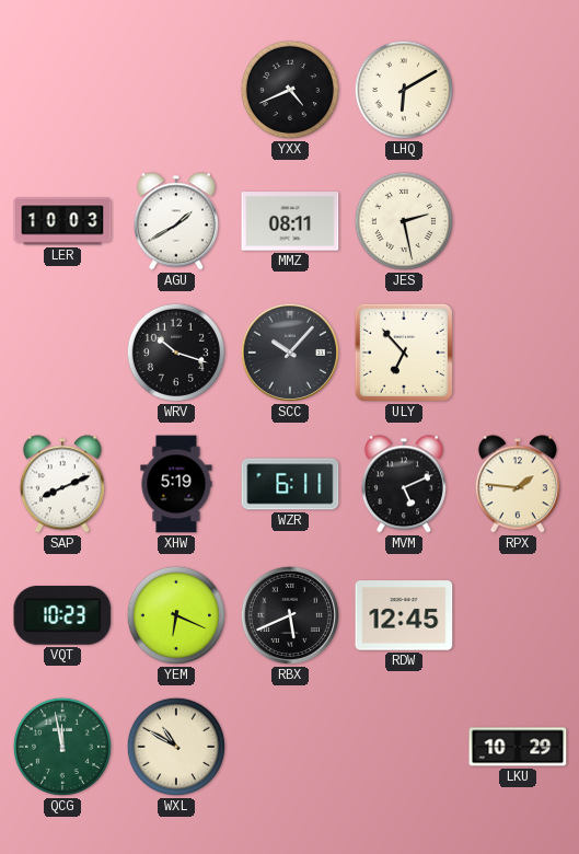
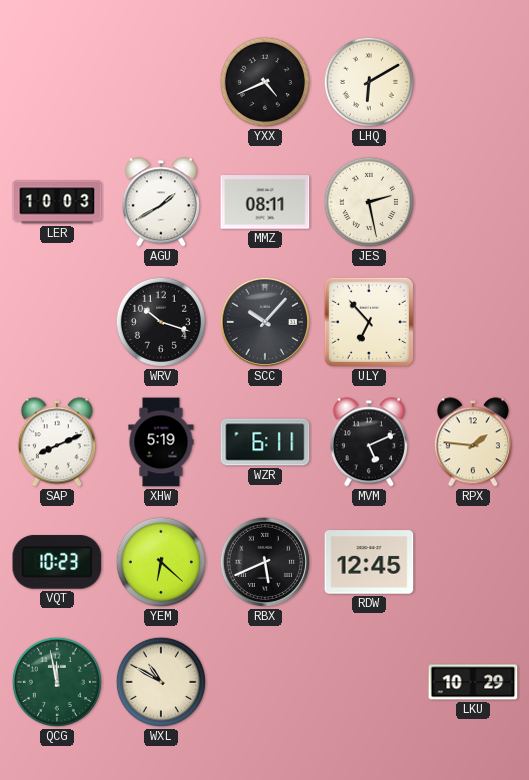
YEM: 6:19 -> 6:22 (161, 562)
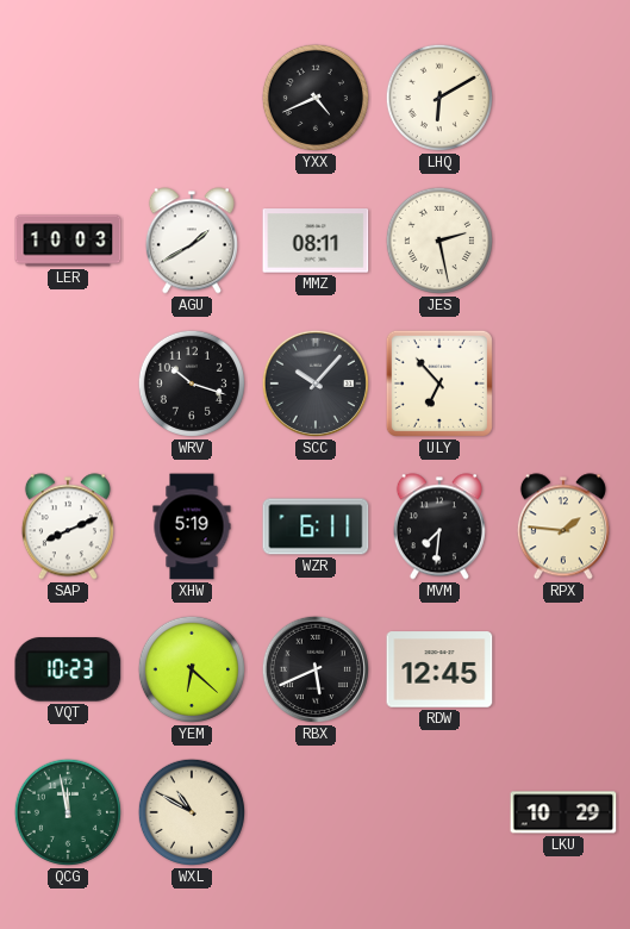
MVM: 5:11 -> 7:31 (439, 526)
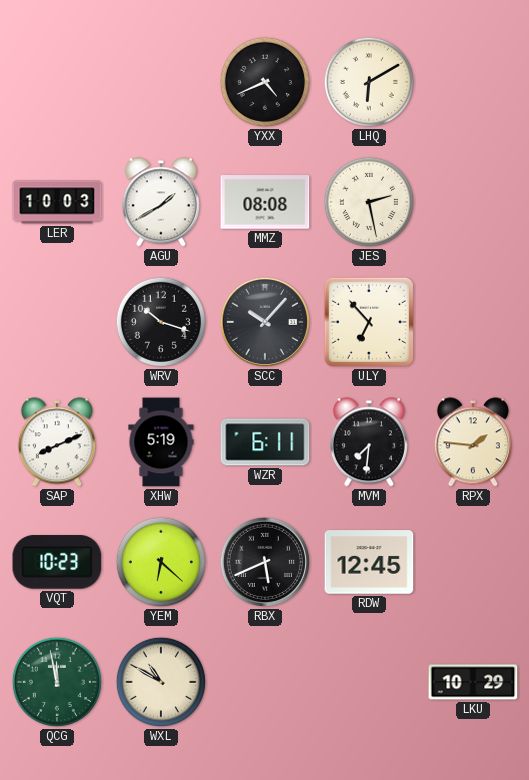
MMZ: 08:11 -> 08:08 (265, 202)
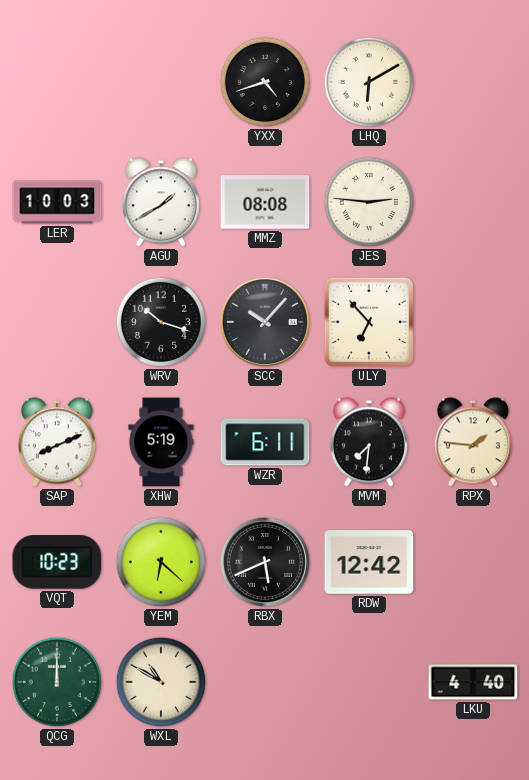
YXX: 4:41 -> 4:42 (265, 82)
JES: 2:28 -> 2:46 (369, 202)
RDW: 12:45 -> 12:42 (369, 562)
QCG: 11:58 -> 12:00 (57, 682)
LKU: 10:29 -> 4:40 (473, 682)
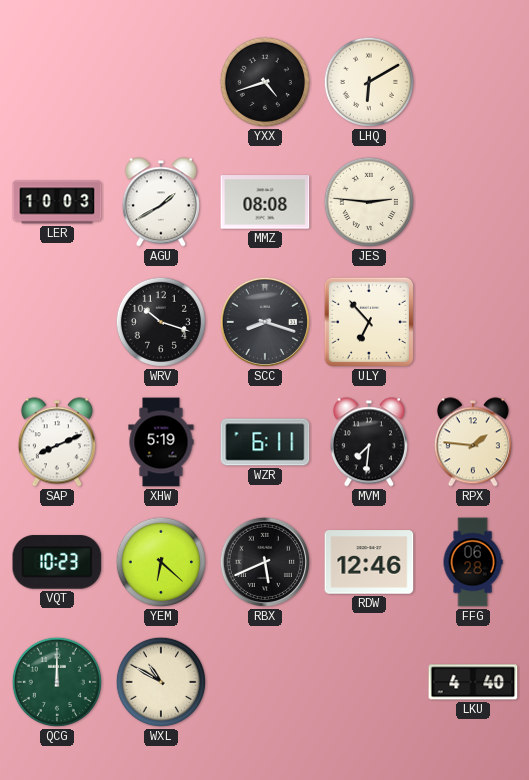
SCC: 10:07 -> 8:18 (265, 322)
RDW: 12:42 -> 12:46 (369, 562)
FFG: none -> 06:28 (473, 562)
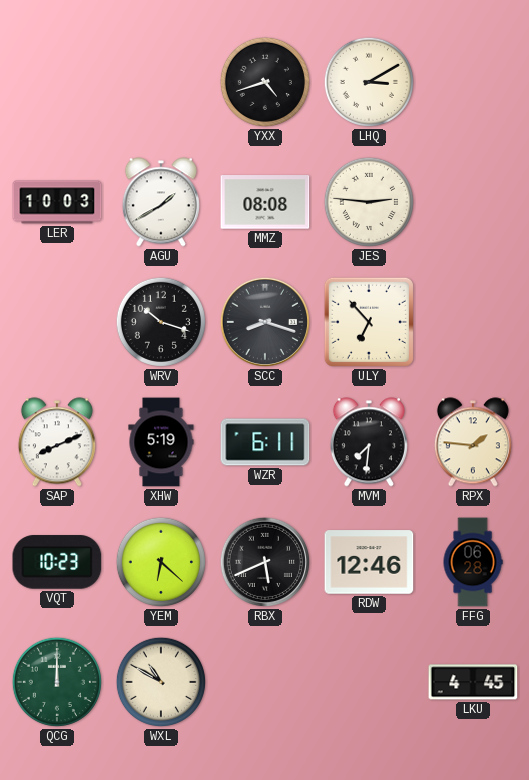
LHQ: 6:10 -> 3:10 (369, 82)
LKU: 4:40 -> 4:45 (473, 682)
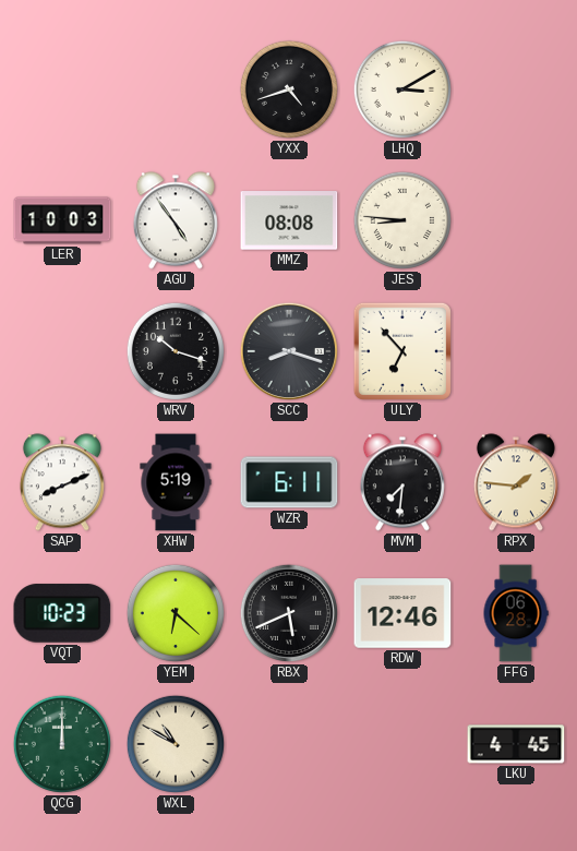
AGU: 1:40 -> 4:54 (176, 220)
JES: 2:46 -> 8:46 (402, 220)
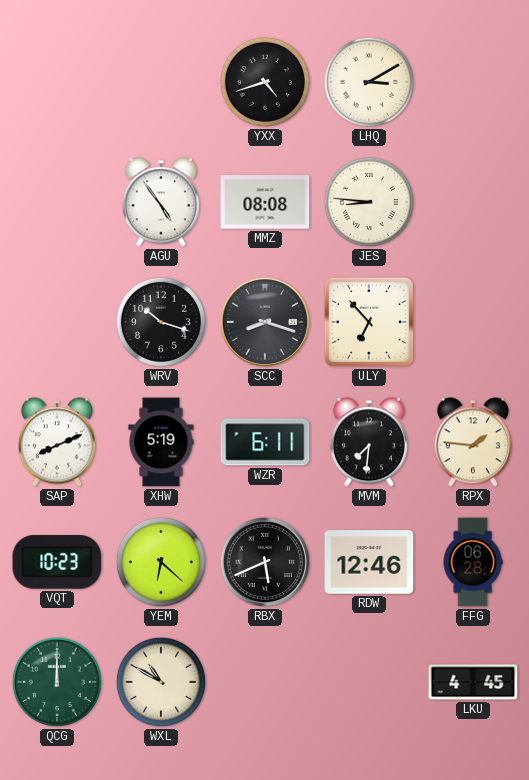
LER: 10:03 -> none (62, 220)
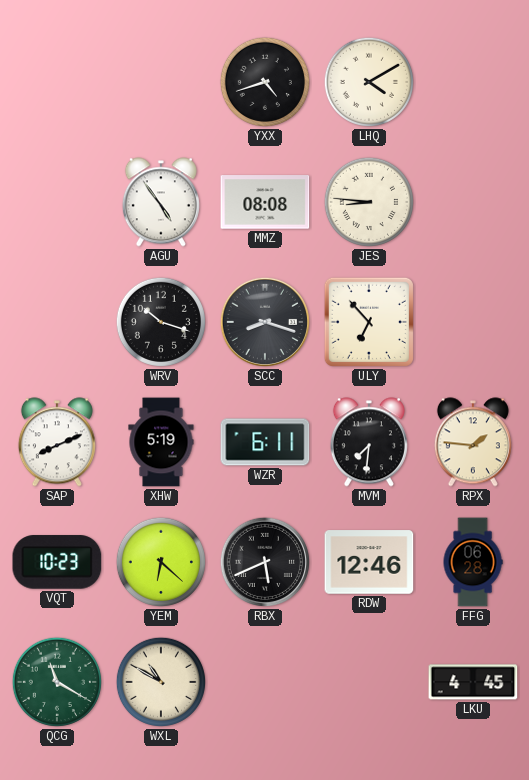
LHQ: 3:10 -> 4:10 (369, 82)
QCG: 12:00 -> 11:20 (57, 682)
